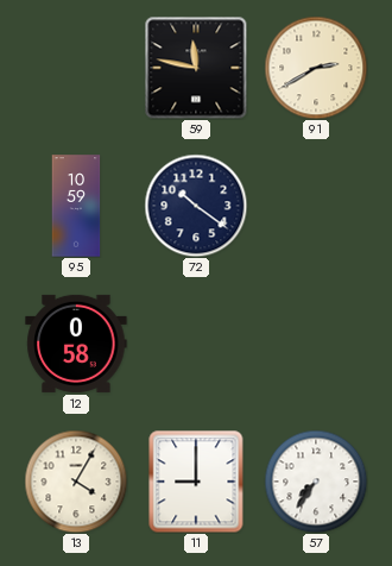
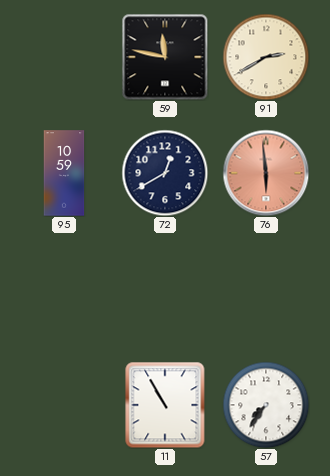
72: 10:21 -> 12:40 (165, 173)
76: none -> 5:59 (266, 173)
12: 0:58 -> none (76, 344)
13: 4:05 -> none (76, 482)
11: 9:00 -> 10:55 (165, 405)
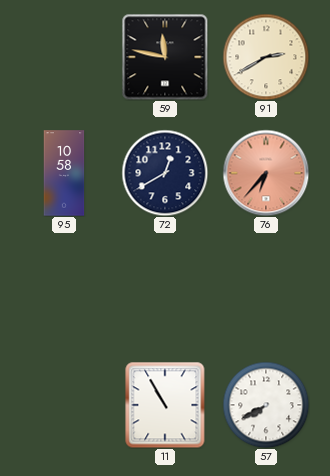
95: 10:59 -> 10:58 (64, 173)
76: 5:59 -> 6:37 (266, 173)
57: 7:36 -> 7:40 (266, 405)
